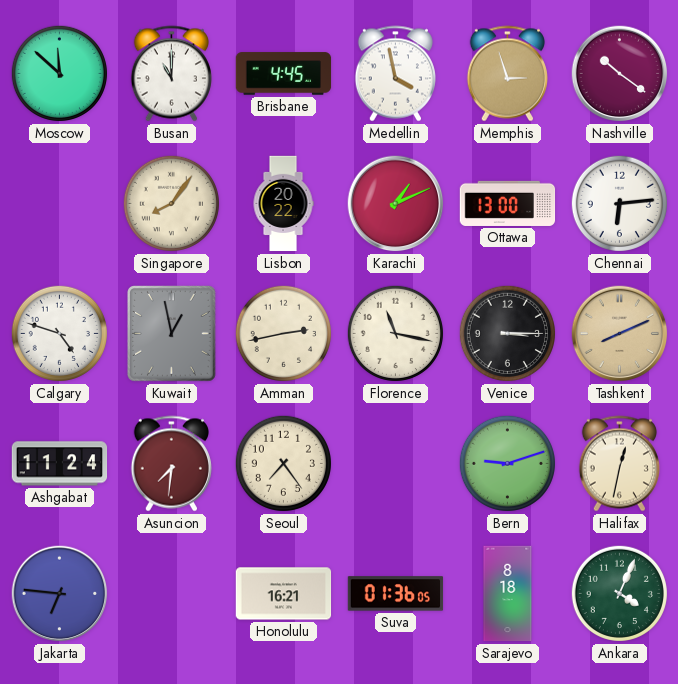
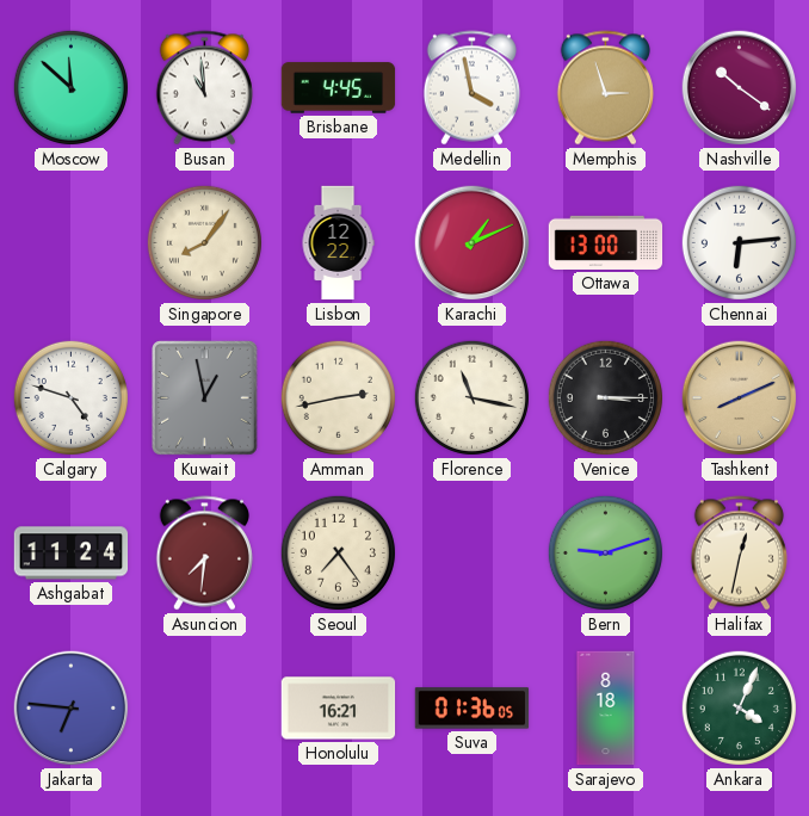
Busan: 11:00 -> 10:59 (204, 88)
Lisbon: 20:22 -> 12:22 (338, 243)
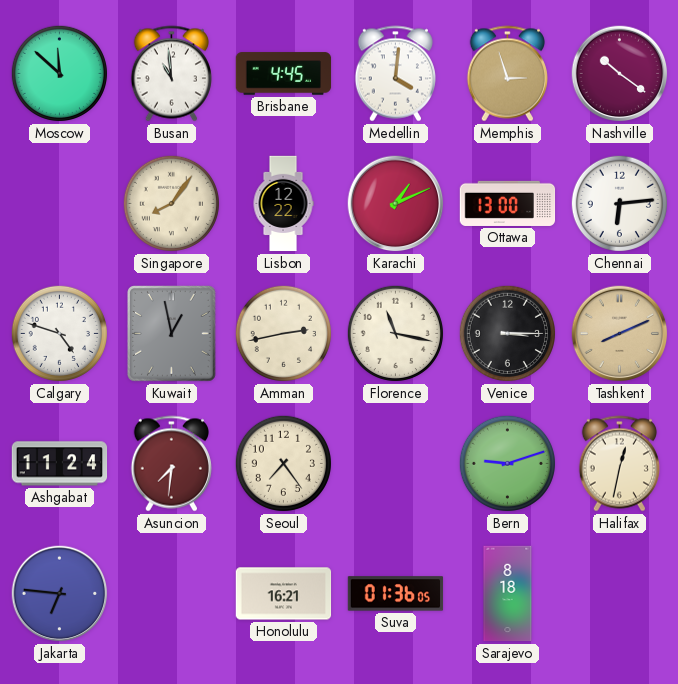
Medellin: 3:58 -> 4:01 (395, 74)
Ankara: 4:04 -> none (739, 707)
